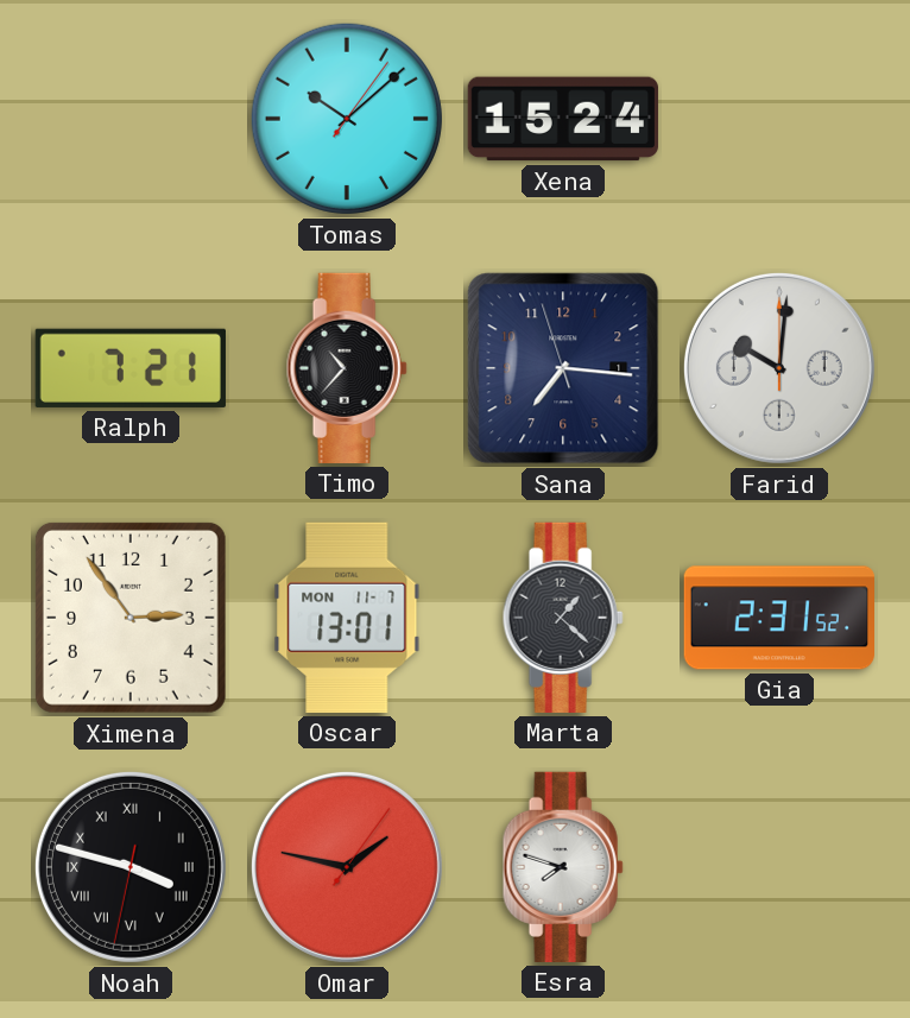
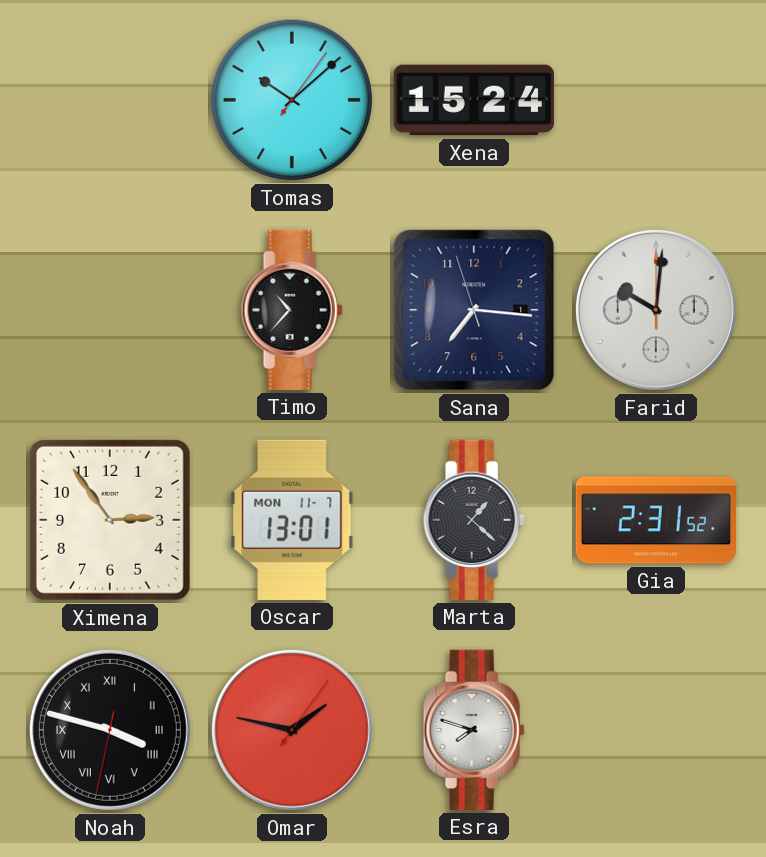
Ralph: 7:21 -> none (131, 368)
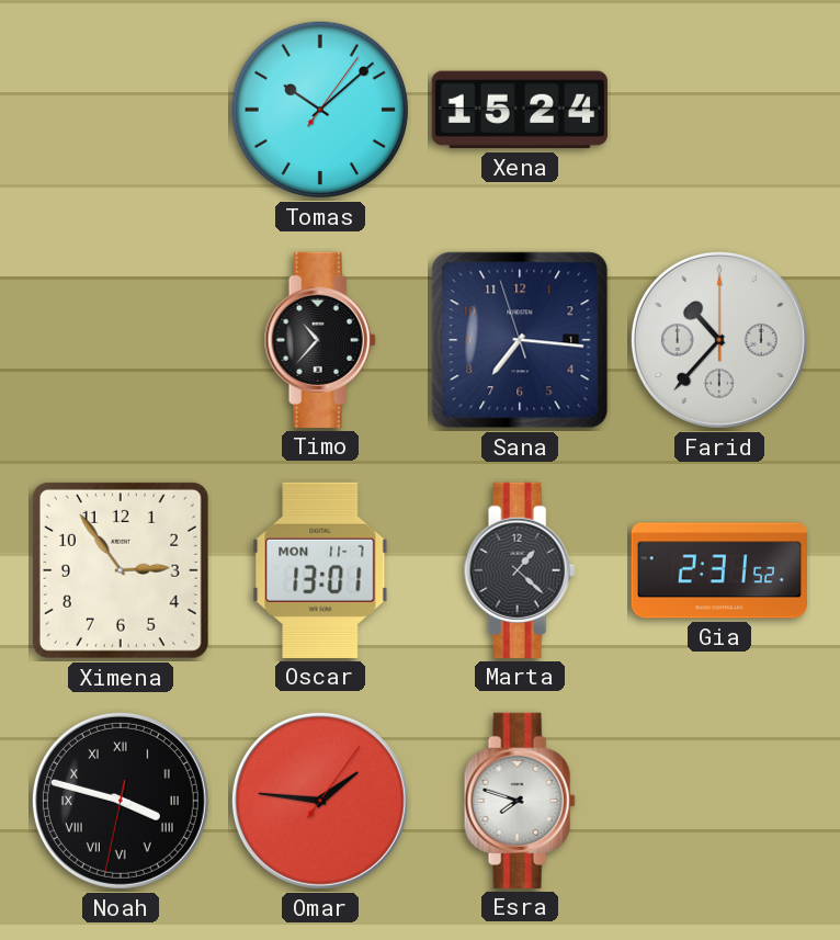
Farid: 10:01 -> 10:37 (719, 340)
Omar: 1:47 -> 1:46 (320, 801)
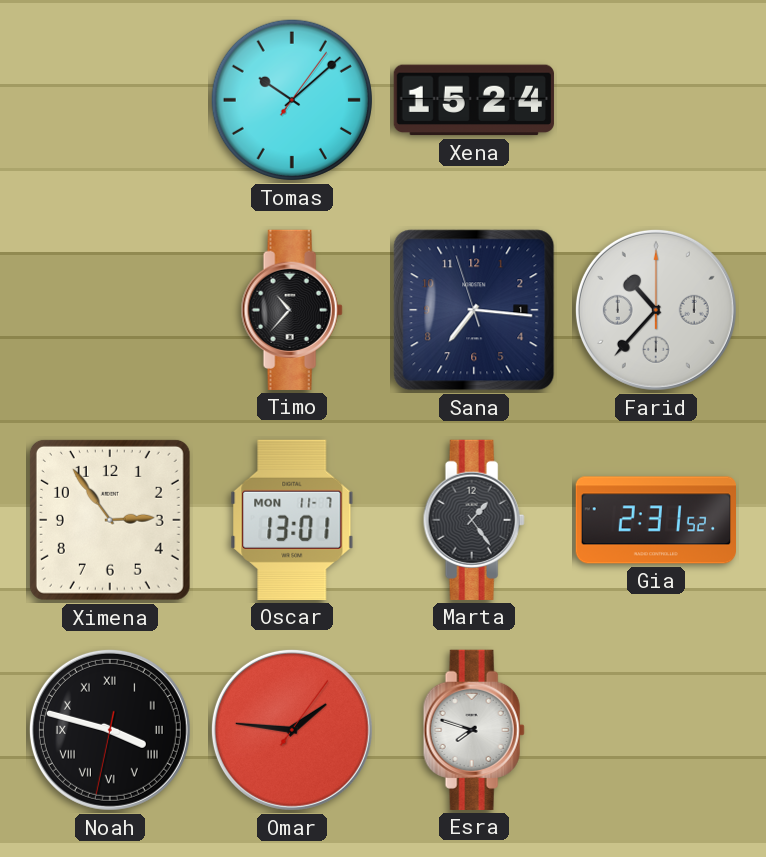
Marta: 1:22 -> 1:24 (474, 520)
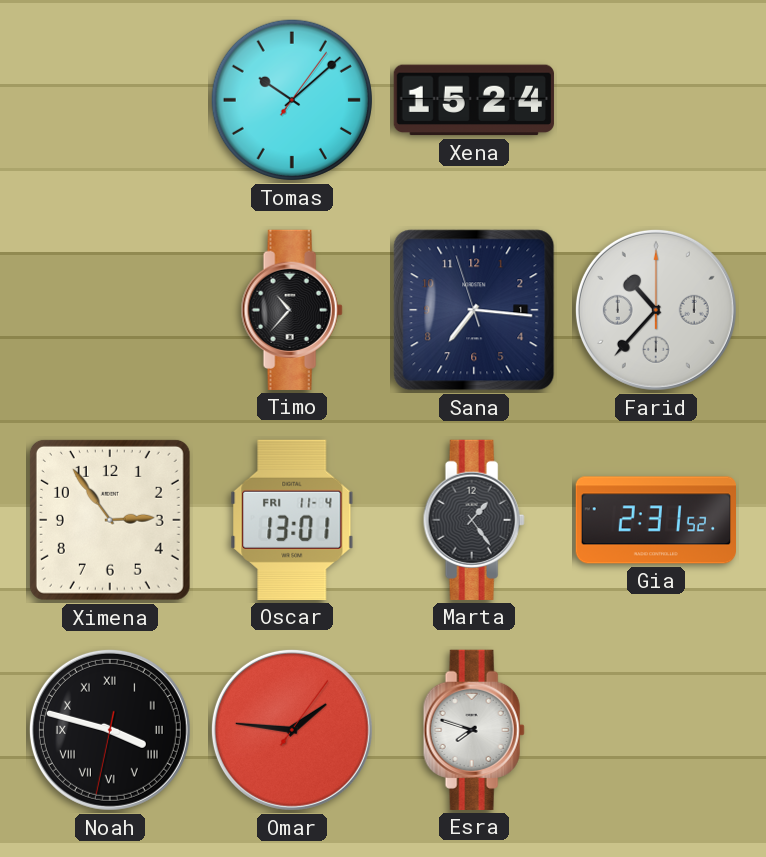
Oscar date: MON 11-7 -> FRI 11-4 (292, 520)
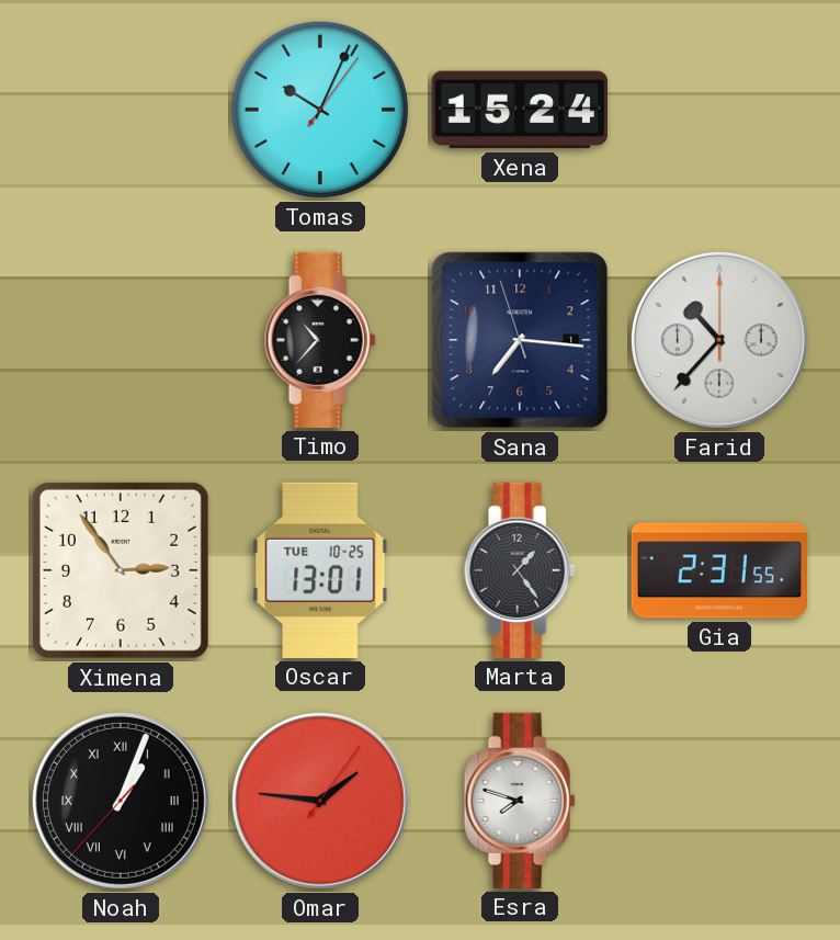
Tomas: 10:08 -> 10:04 (320, 110)
Oscar date: FRI 11-4 -> TUE 10-25 (320, 570)
Gia: 2:31:52 -> 2:31:55 (718, 570)
Noah: 3:47 -> 1:03 (121, 801)
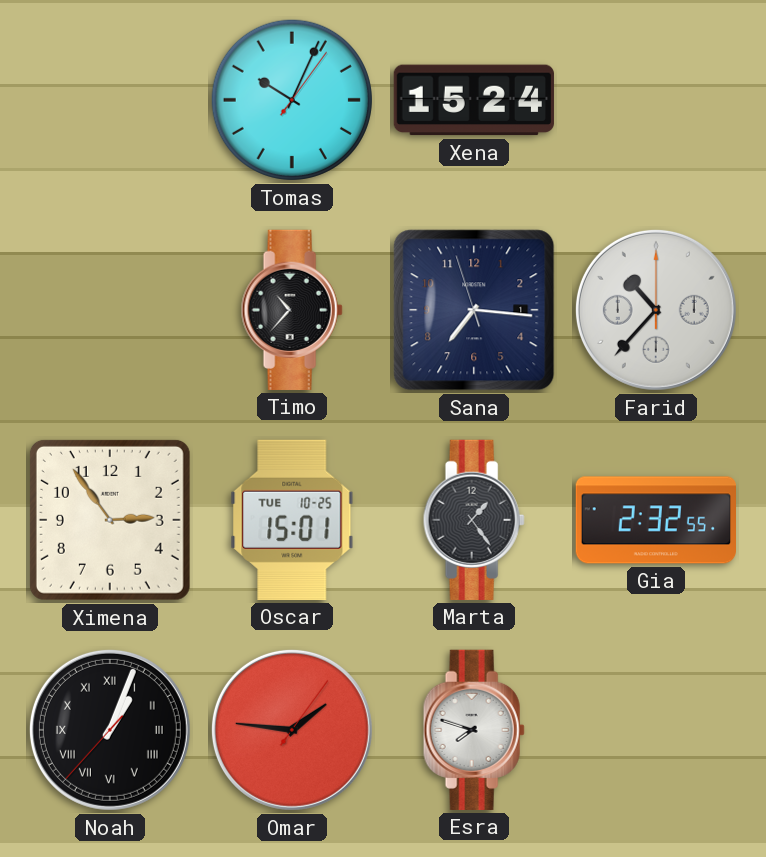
Oscar: 13:01 -> 15:01 (292, 520)
Gia: 2:31 -> 2:32 (655, 520)
